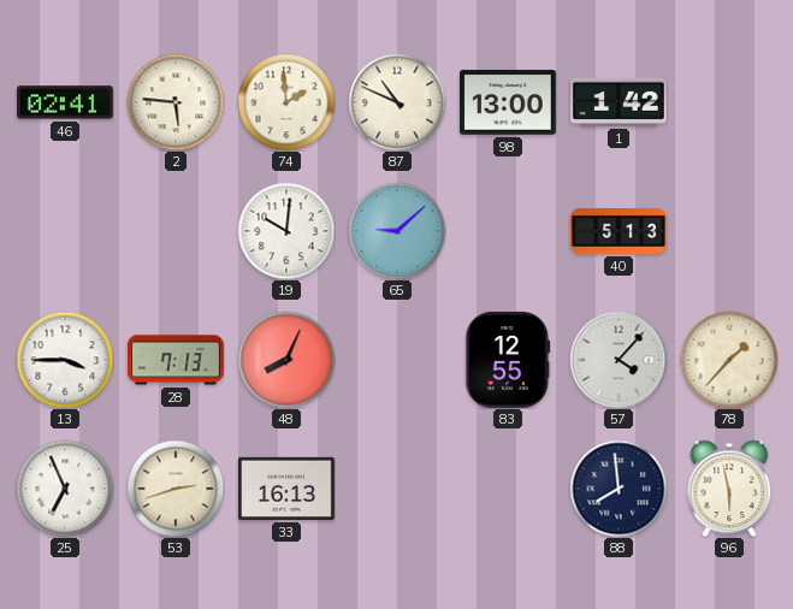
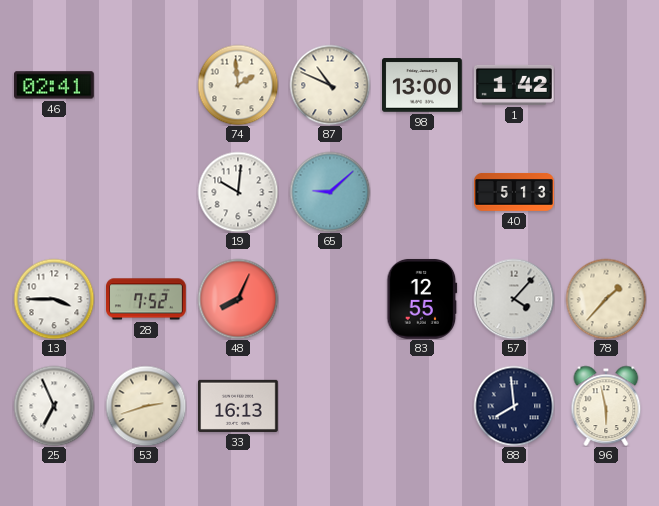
2: 5:46 -> none (176, 102)
28: 7:13 -> 7:52 (147, 299)
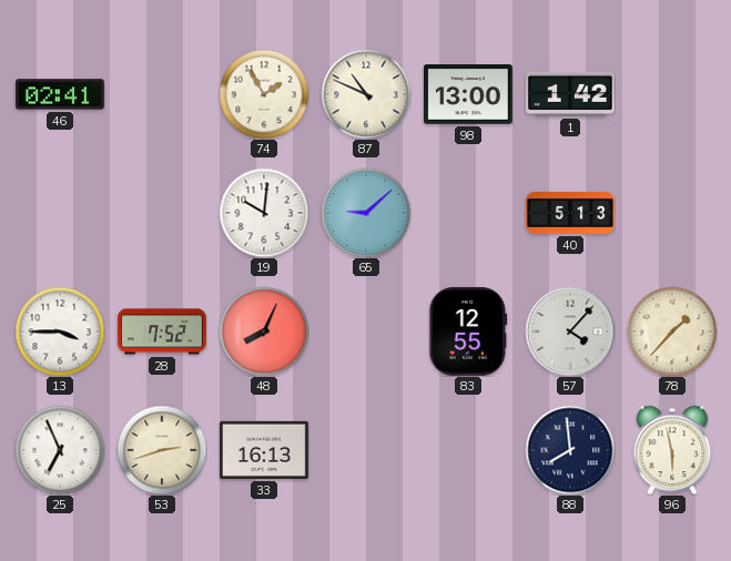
74: 1:59 -> 1:55 (264, 94)
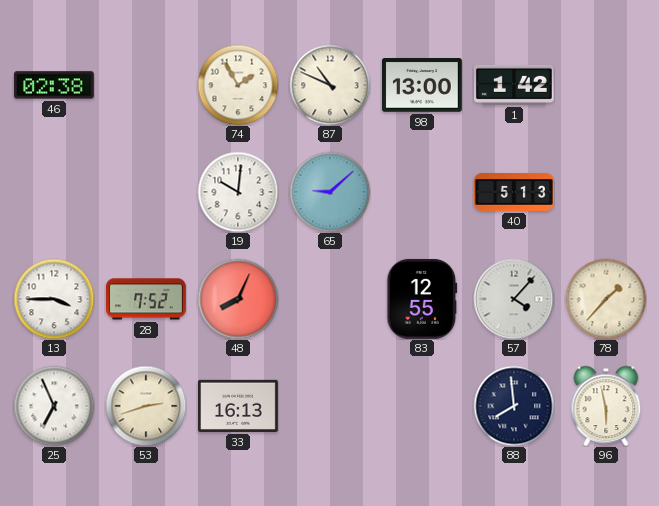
46: 02:41 -> 02:38 (55, 85)
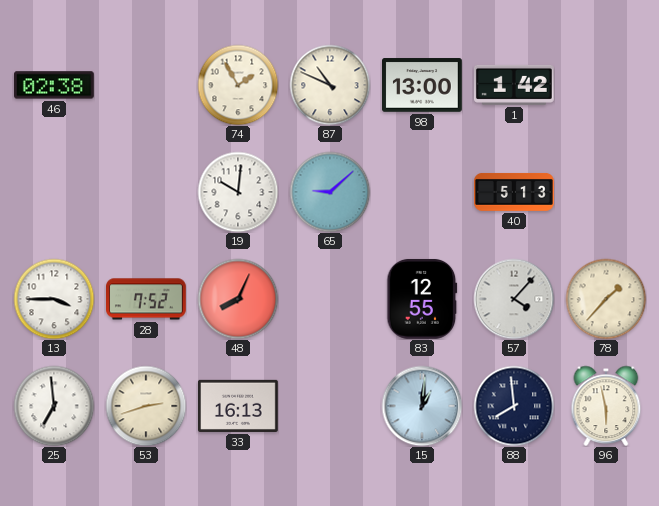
25: 6:56 -> 6:59 (54, 406)
15: none -> 1:01 (422, 406)
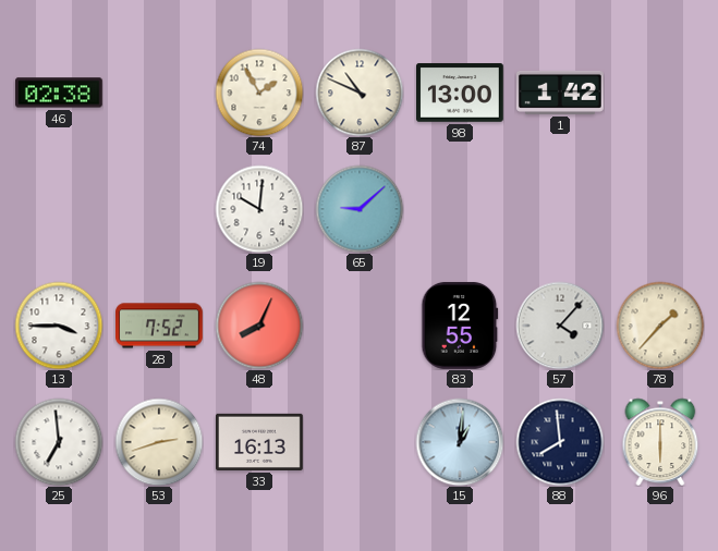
40: 5:13 -> none (515, 192)
96: 5:58 -> 6:00 (660, 442)
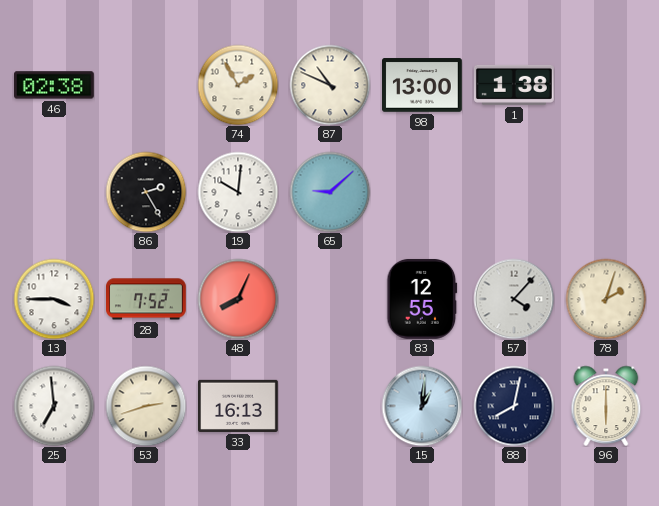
1: 1:42 -> 1:38 (515, 85)
86: none -> 2:25 (146, 192)
78: 1:37 -> 2:03 (606, 299)
88: 7:59 -> 8:02 (514, 406)
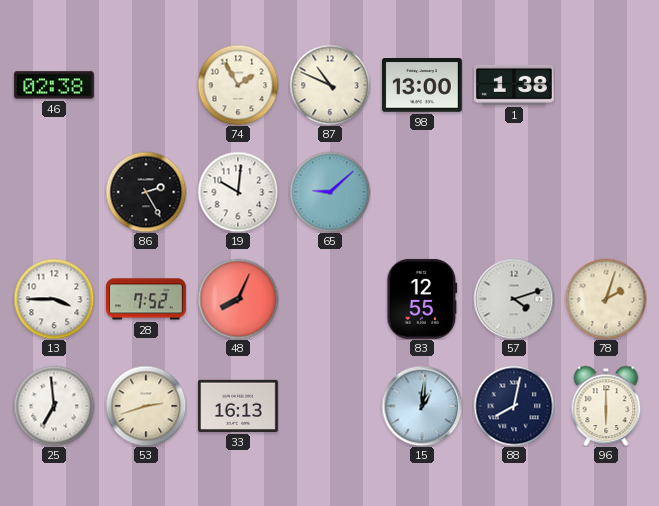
57: 4:07 -> 4:12 (514, 299)
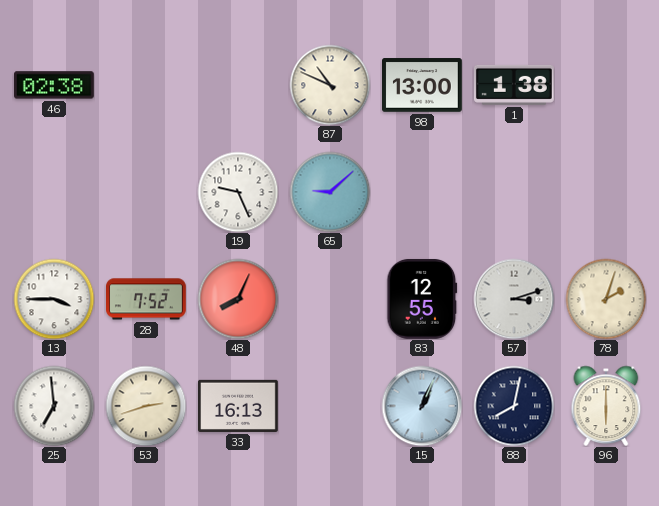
74: 1:55 -> none (238, 85)
86: 2:25 -> none (146, 192)
19: 10:01 -> 9:26 (238, 192)
57: 4:12 -> 3:12 (514, 299)
15: 1:01 -> 1:04 (422, 406)
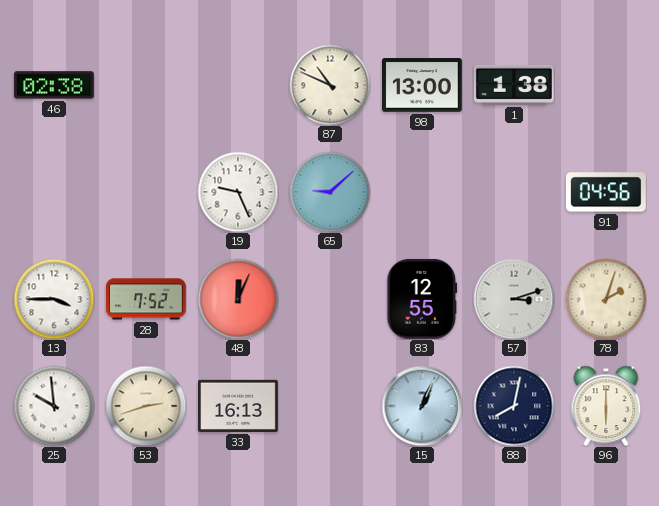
91: none -> 04:56 (606, 192)
48: 8:04 -> 12:04 (238, 299)
25: 6:59 -> 9:59 (54, 406)
